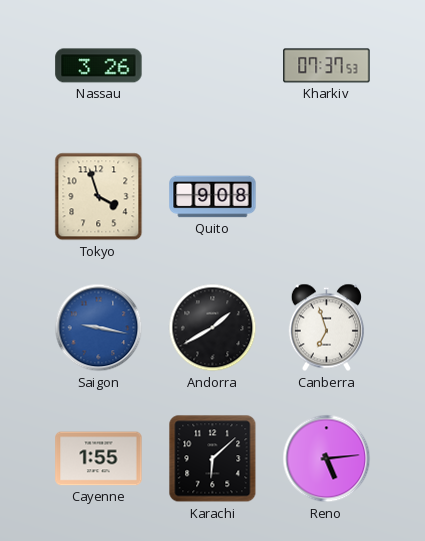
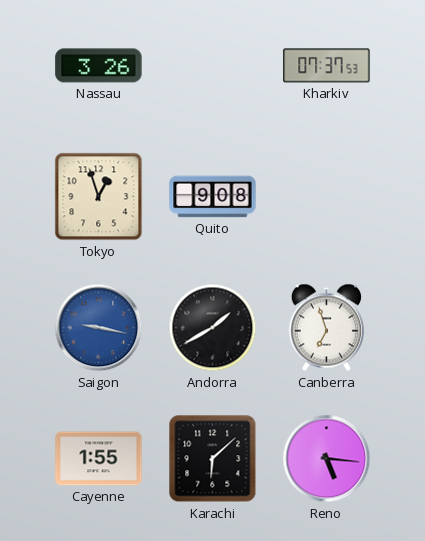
Tokyo: 3:57 -> 12:57 (99, 197)
Reno: 5:14 -> 5:16 (327, 459)
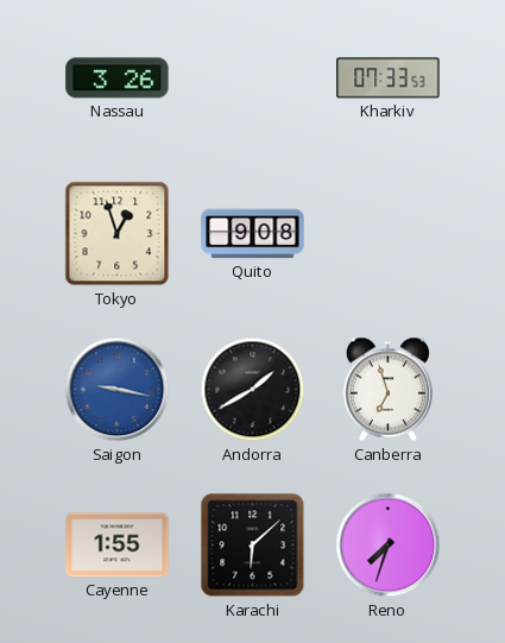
Kharkiv: 07:37 -> 07:33 (389, 78)
Reno: 5:16 -> 7:33 (389, 546)
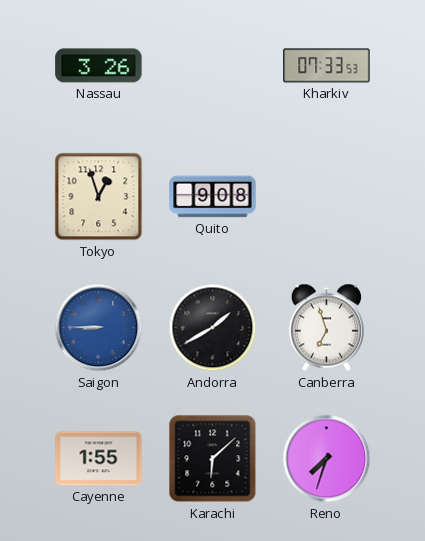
Saigon: 9:17 -> 8:45 (99, 328)
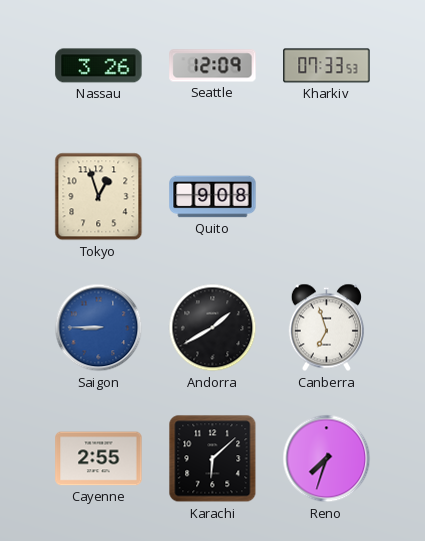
Seattle: none -> 12:09 (213, 66)
Cayenne: 1:55 -> 2:55 (99, 459)
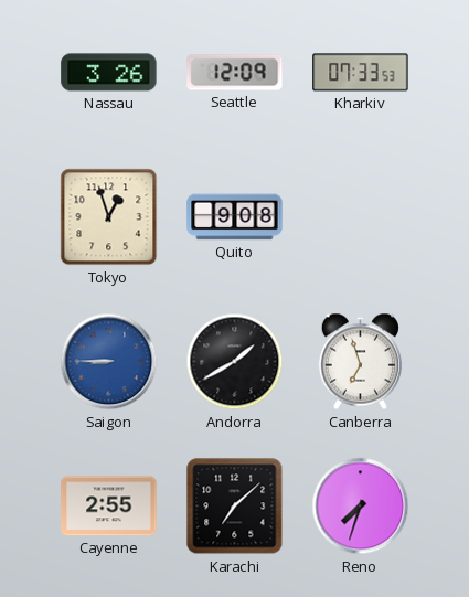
Karachi: 6:08 -> 7:08 (235, 507)
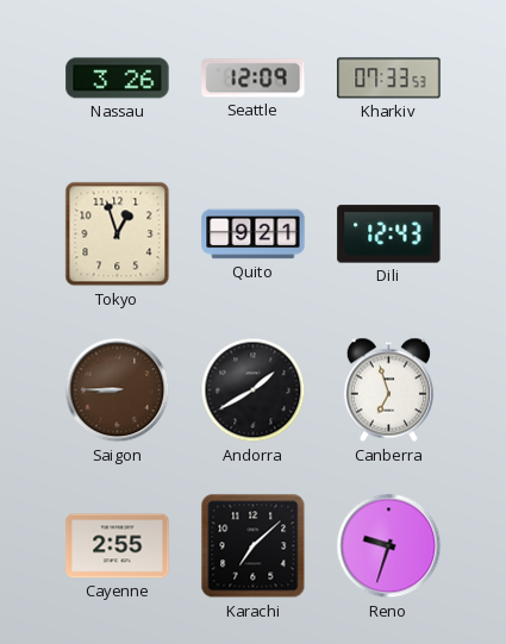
Quito: 9:08 -> 9:21 (254, 235)
Dili: none -> 12:43 (389, 235)
Saigon dial: blue -> brown (118, 390)
Reno: 7:33 -> 9:33 (389, 546)
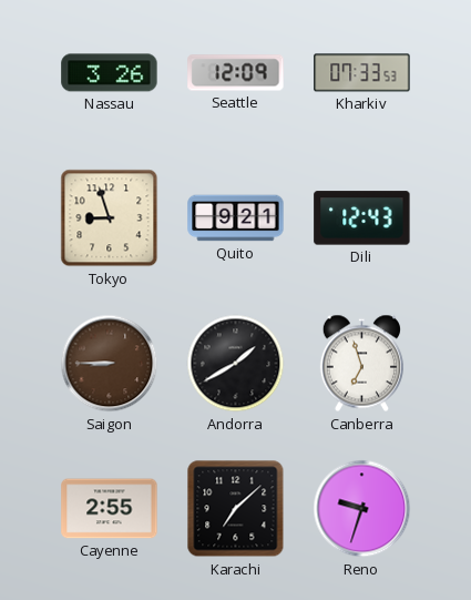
Tokyo: 12:57 -> 8:57 (110, 218)
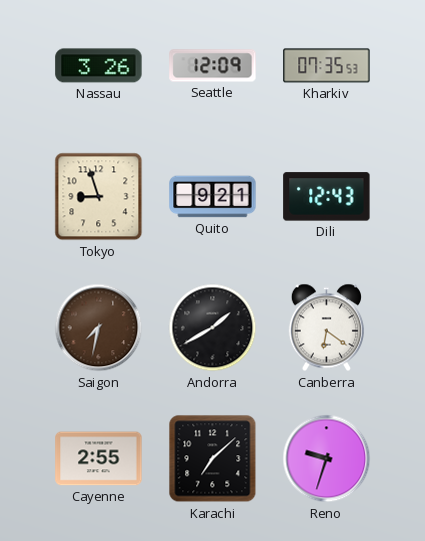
Kharkiv: 07:33 -> 07:35 (327, 66)
Saigon: 8:45 -> 7:32 (99, 328)
Canberra: 6:57 -> 6:21 (326, 328)
